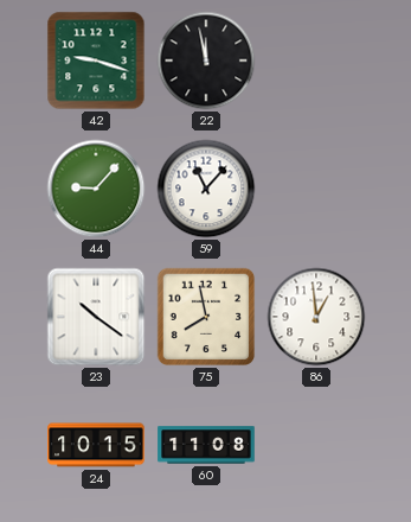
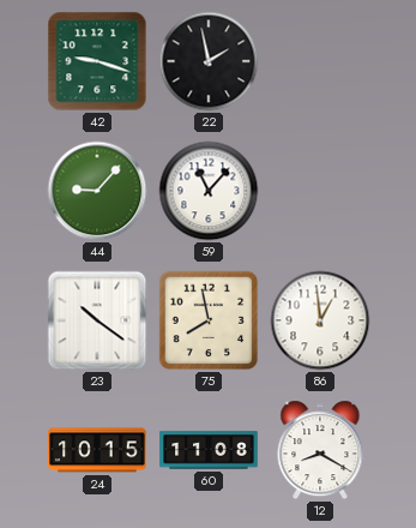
22: 11:58 -> 1:58 (209, 61)
12: none -> 8:20 (320, 450)
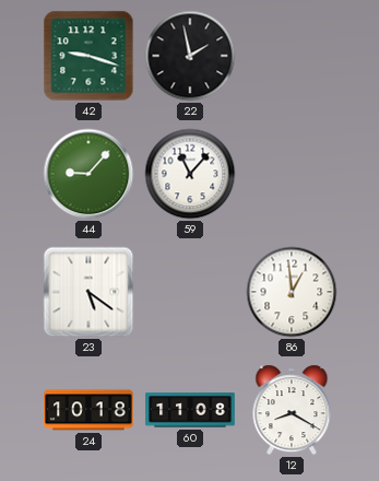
23: 10:21 -> 5:21 (88, 292)
75: 7:58 -> none (209, 320)
24: 10:15 -> 10:18 (88, 410)
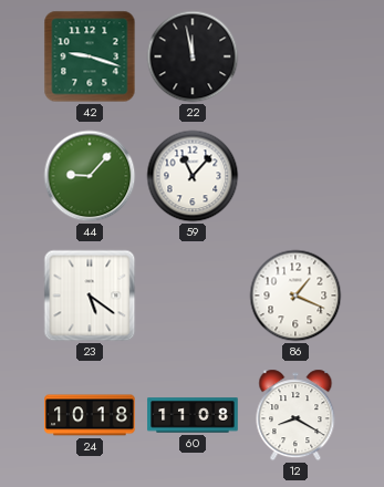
22: 1:58 -> 11:58 (193, 56)
86: 12:59 -> 1:19 (295, 296)
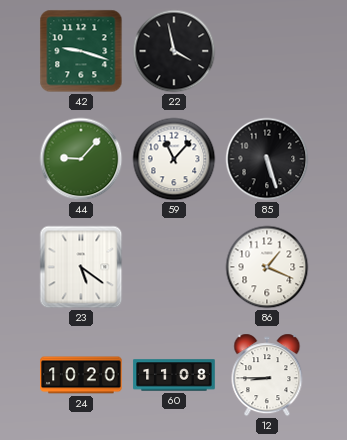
22: 11:58 -> 3:58 (174, 51)
85: none -> 5:27 (267, 159)
24: 10:18 -> 10:20 (81, 375)
12: 8:20 -> 8:45 (267, 375)
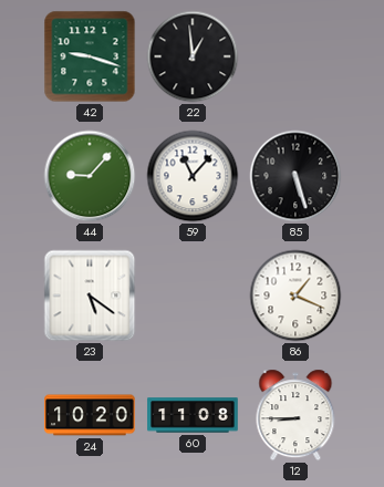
22: 3:58 -> 12:59 (193, 56)
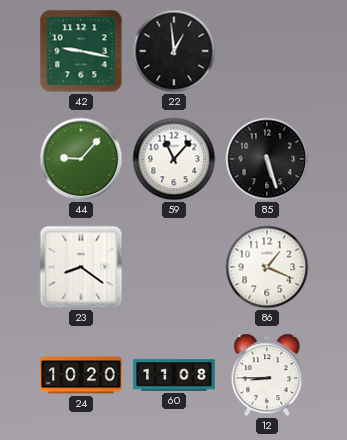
42: 9:18 -> 9:17 (81, 51)
23: 5:21 -> 8:21 (81, 267)
